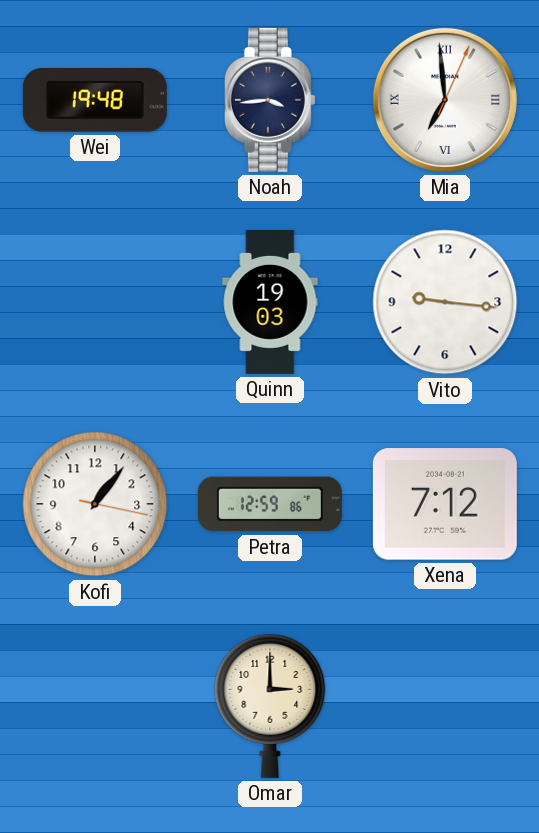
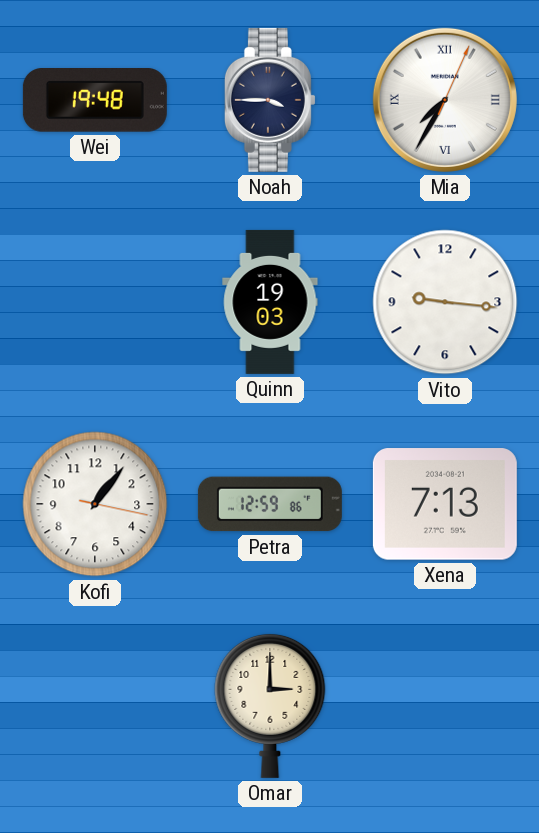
Noah: 3:44 -> 3:45 (270, 100)
Mia: 6:59 -> 7:35 (445, 100)
Xena: 7:12 -> 7:13 (445, 504)
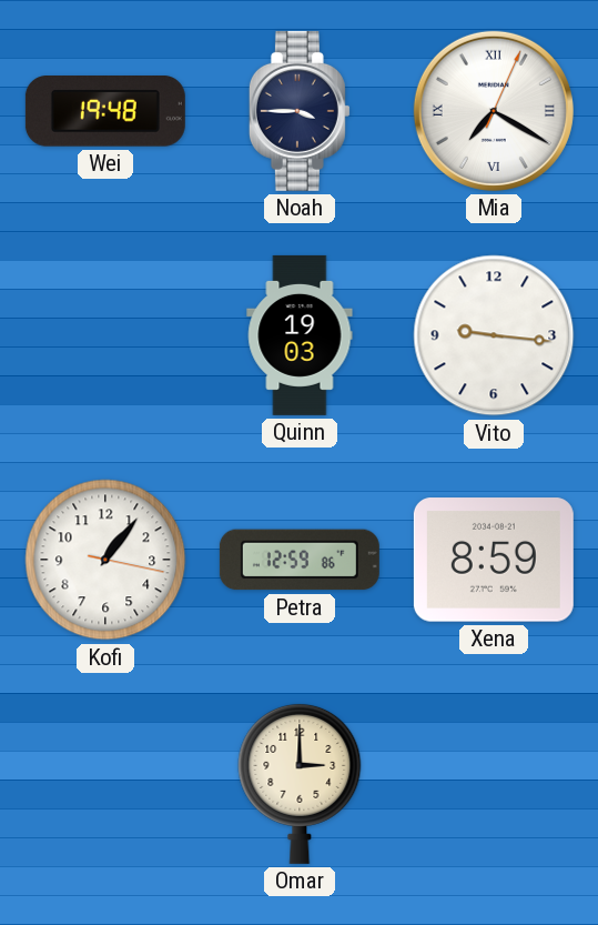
Mia: 7:35 -> 7:20 (494, 111)
Xena: 7:13 -> 8:59 (494, 560)
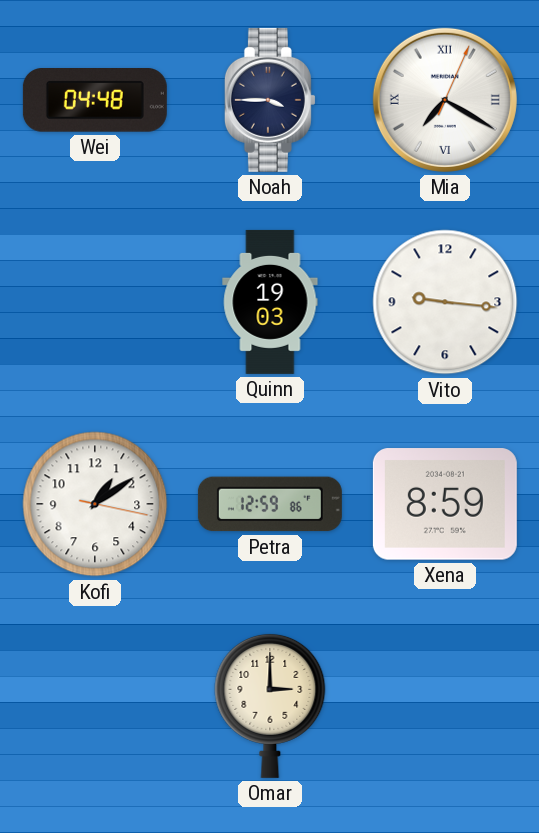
Wei: 19:48 -> 04:48 (95, 100)
Kofi: 1:06 -> 1:09 (95, 504)
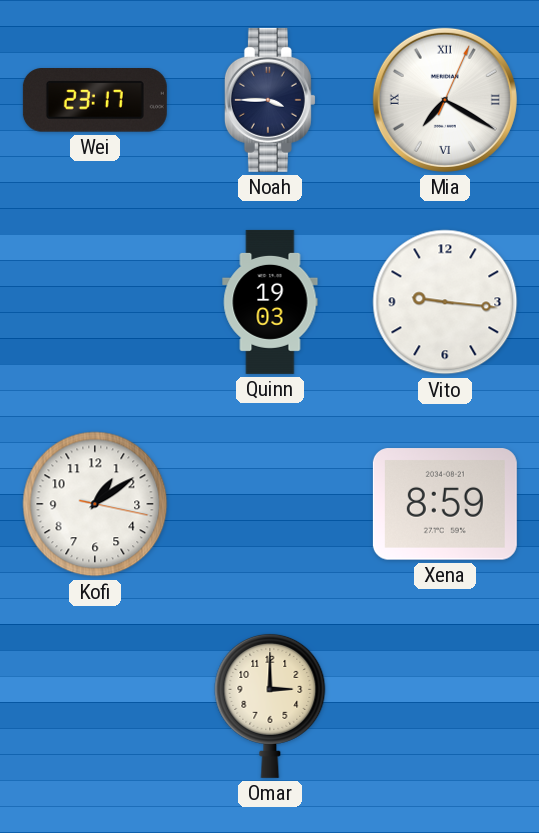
Wei: 04:48 -> 23:17 (95, 100)
Petra: 12:59 -> none (270, 504)
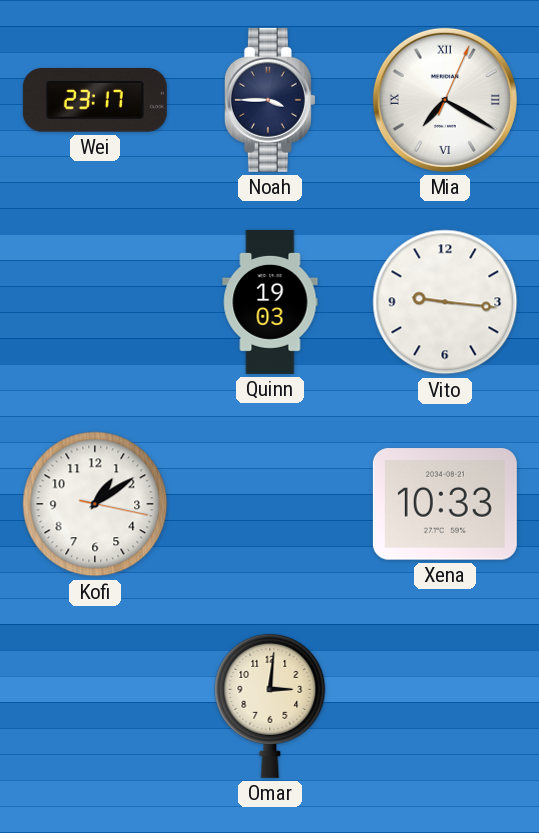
Xena: 8:59 -> 10:33 (445, 504)
Omar: 3:00 -> 3:01 (270, 705)
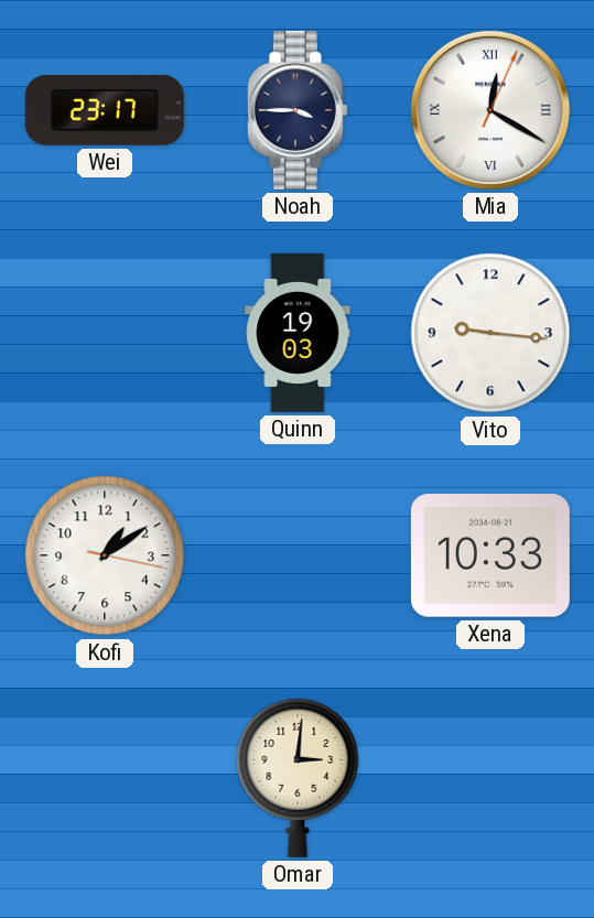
Mia: 7:20 -> 12:20 (490, 110)
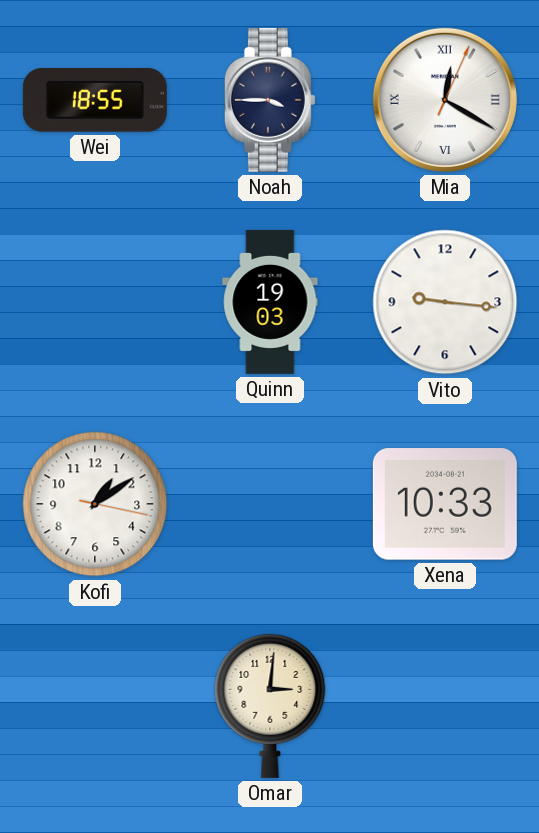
Wei: 23:17 -> 18:55 (95, 100)
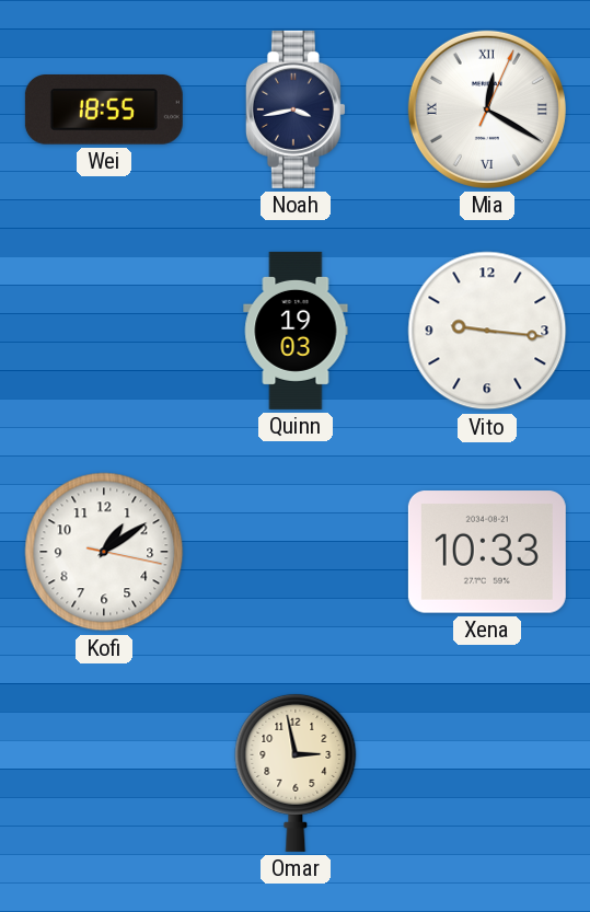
Noah: 3:45 -> 3:43 (296, 109)
Omar: 3:01 -> 2:58 (296, 772)
